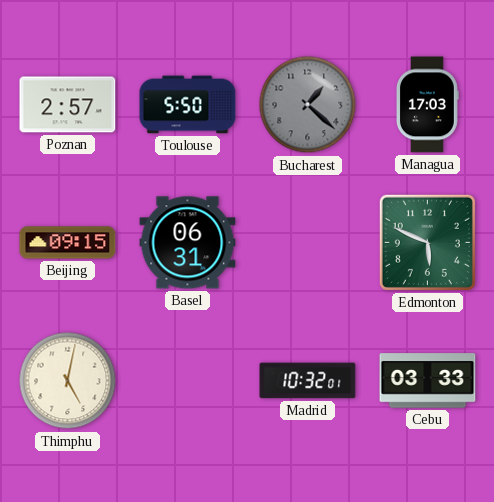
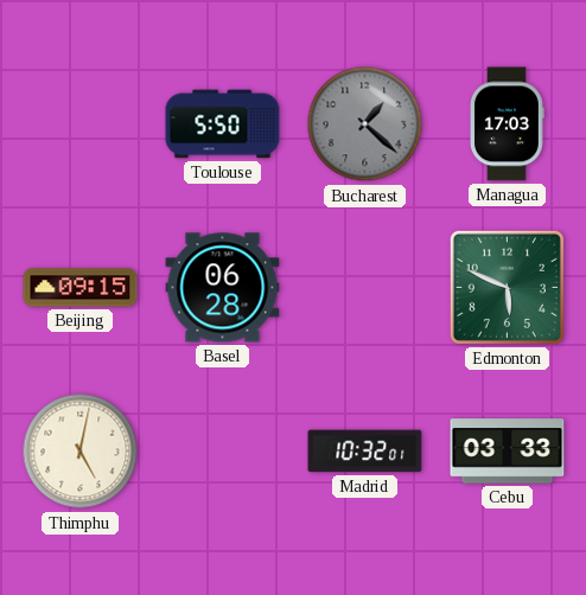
Poznan: 2:57 -> none (68, 105)
Basel: 06:31 -> 06:28 (223, 288)
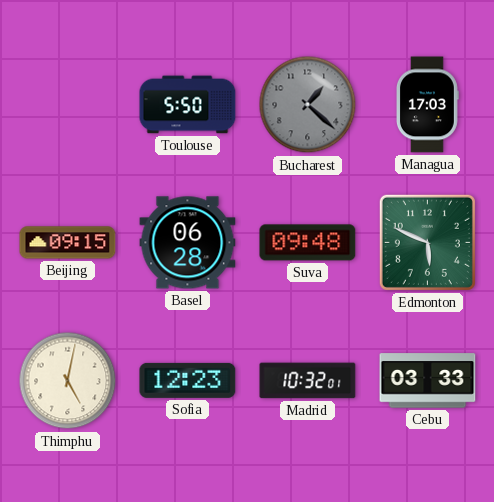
Suva: none -> 09:48 (308, 243)
Sofia: none -> 12:23 (188, 380)
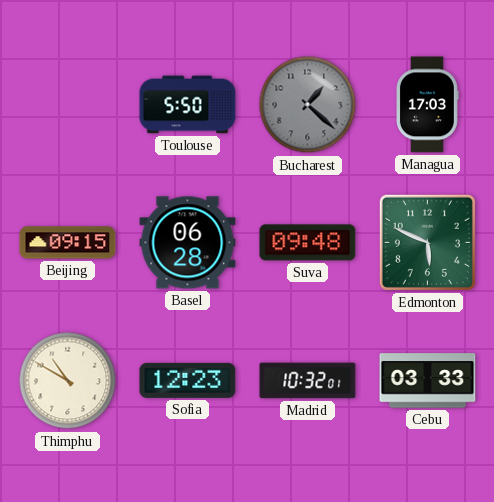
Thimphu: 5:02 -> 10:50 (68, 381)
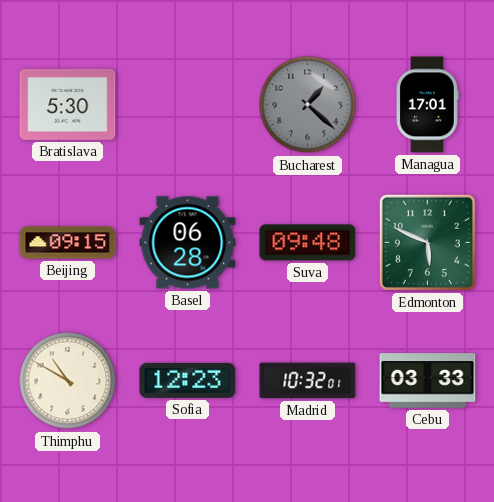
Bratislava: none -> 5:30 (68, 105)
Toulouse: 5:50 -> none (188, 105)
Managua: 17:03 -> 17:01 (427, 105)
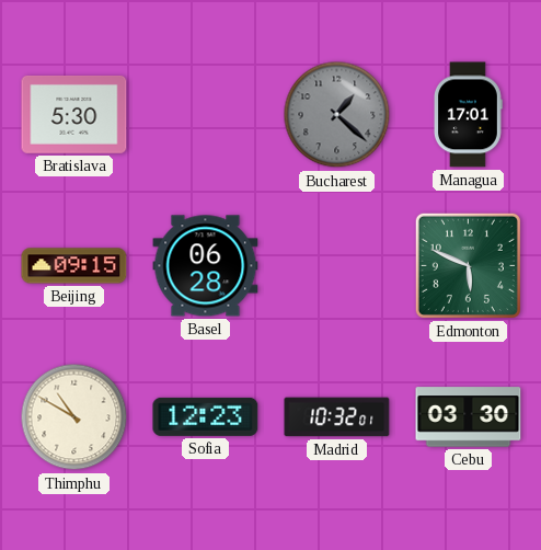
Suva: 09:48 -> none (308, 243)
Cebu: 03:33 -> 03:30 (469, 417)
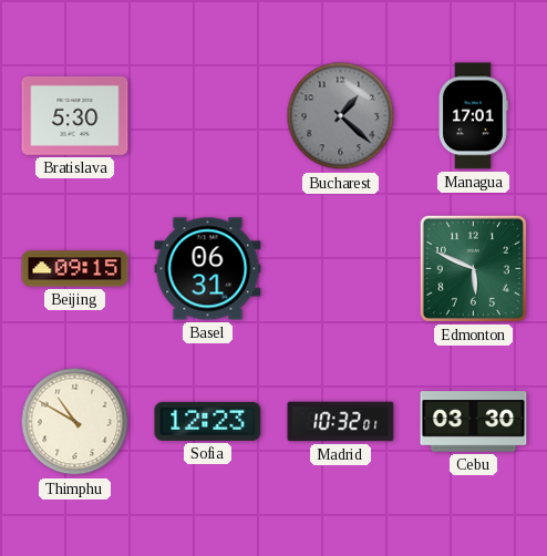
Basel: 06:28 -> 06:31 (208, 269)
